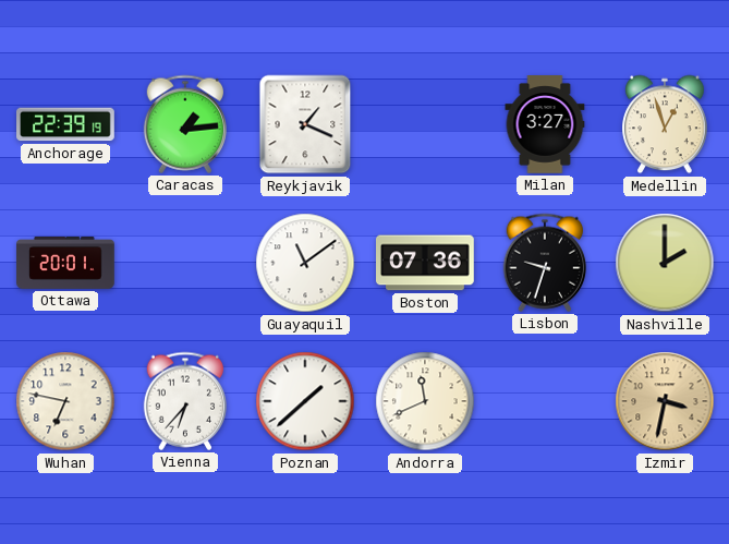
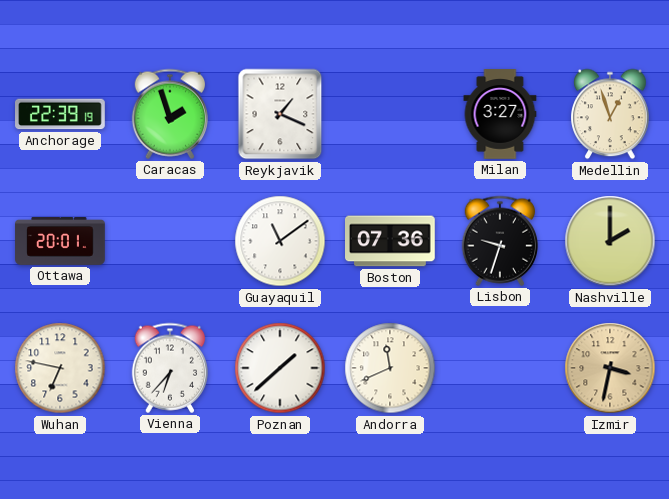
Caracas: 1:14 -> 1:57 (169, 114)
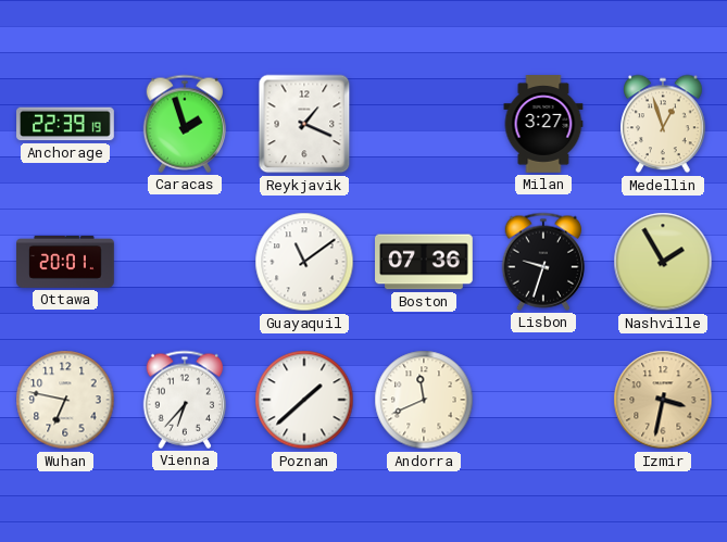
Nashville: 2:00 -> 1:55 (663, 262)
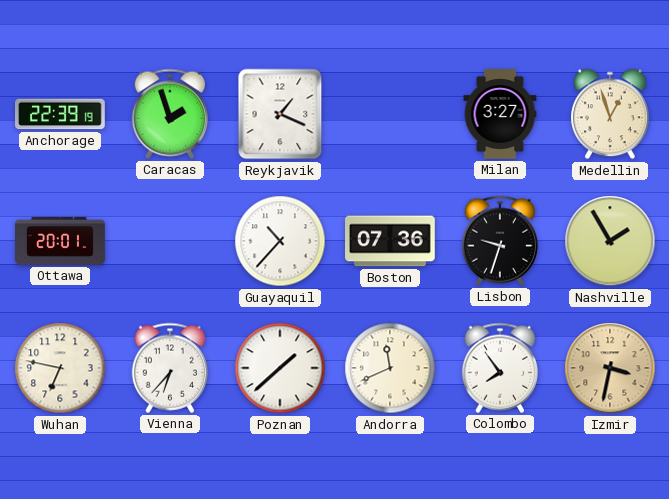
Guayaquil: 11:09 -> 10:37 (280, 241)
Colombo: none -> 7:54 (499, 368)
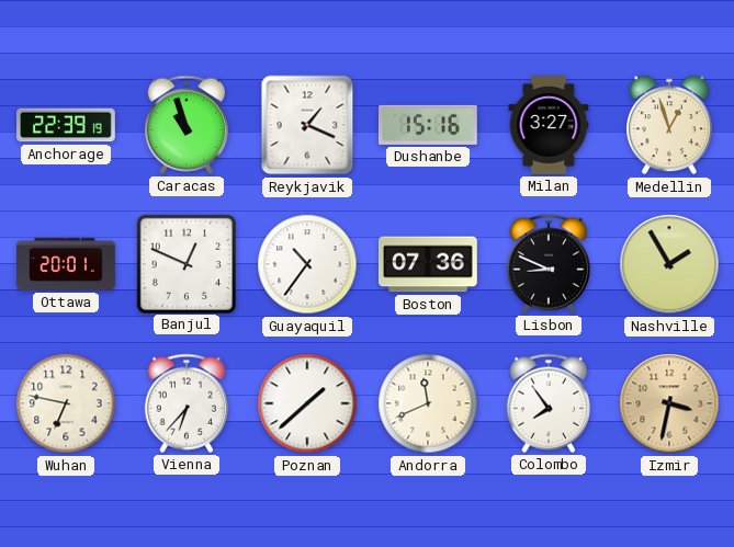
Caracas: 1:57 -> 10:57 (185, 125)
Dushanbe: none -> 15:16 (429, 125)
Banjul: none -> 12:49 (185, 263)
Guayaquil: 10:37 -> 10:36 (307, 264)
Lisbon: 9:33 -> 8:49 (547, 264)
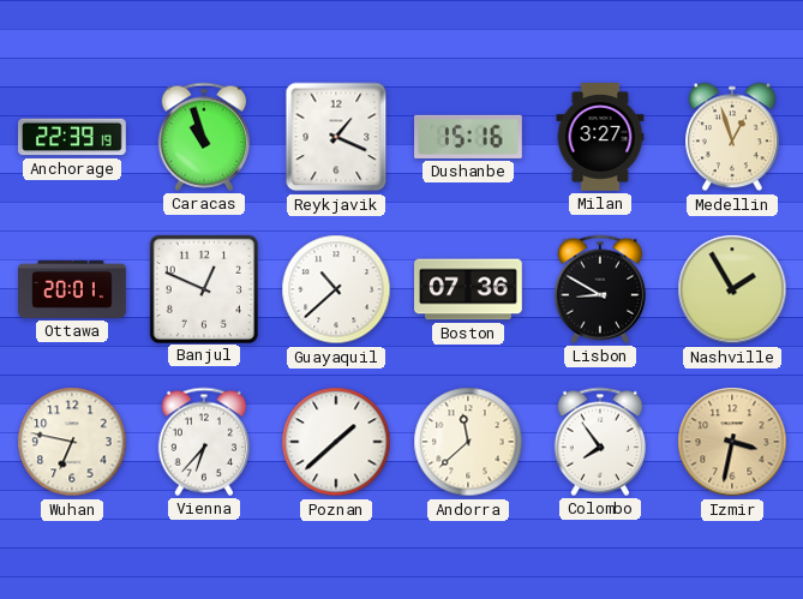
Guayaquil: 10:36 -> 10:38 (336, 289)
Lisbon: 8:49 -> 8:50 (599, 289)
Andorra: 11:41 -> 11:38 (468, 442)
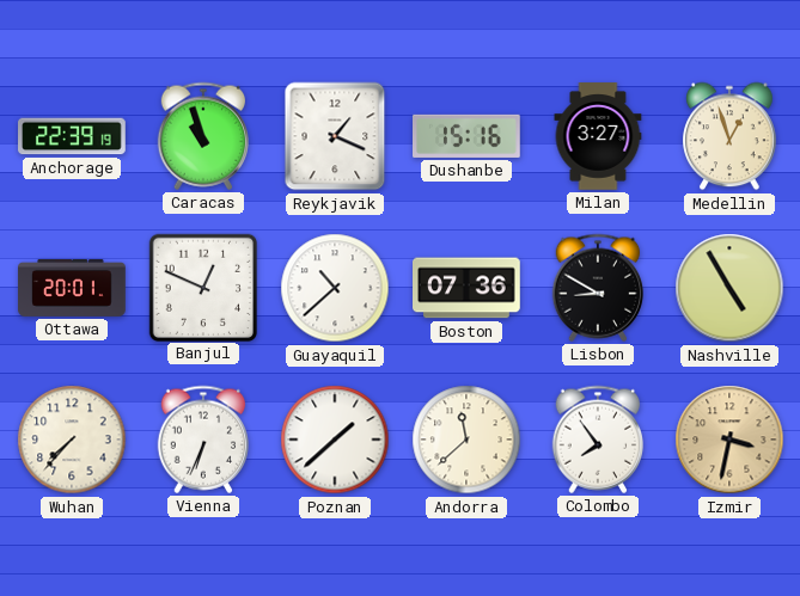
Nashville: 1:55 -> 4:55 (729, 288)
Wuhan: 6:47 -> 7:37 (72, 440)
Vienna: 6:37 -> 6:34 (202, 440)
